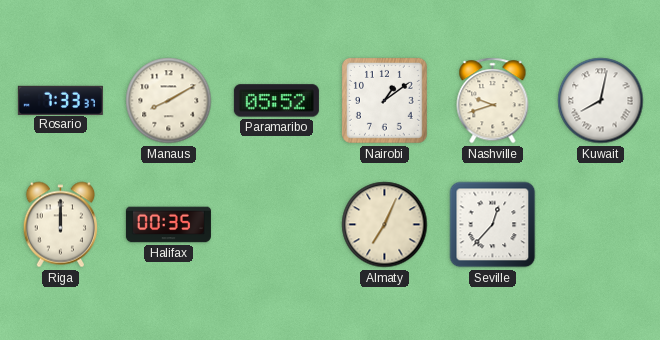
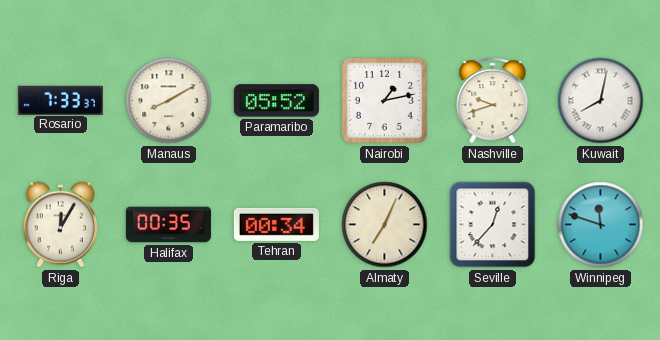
Nairobi: 1:09 -> 1:13 (384, 100)
Riga: 12:00 -> 12:05 (61, 225)
Tehran: none -> 00:34 (276, 224)
Winnipeg: none -> 11:48 (601, 225)
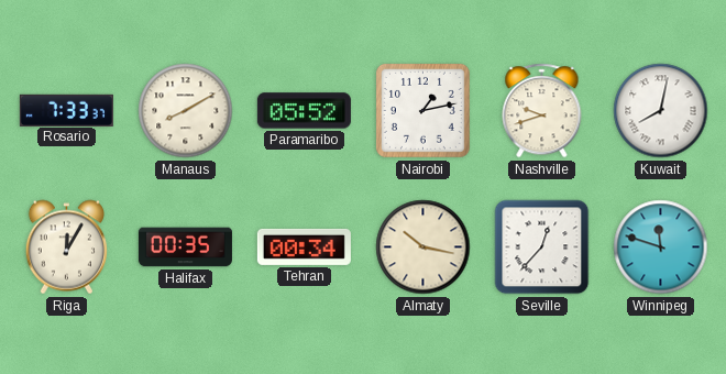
Almaty: 7:04 -> 10:17 (424, 248)
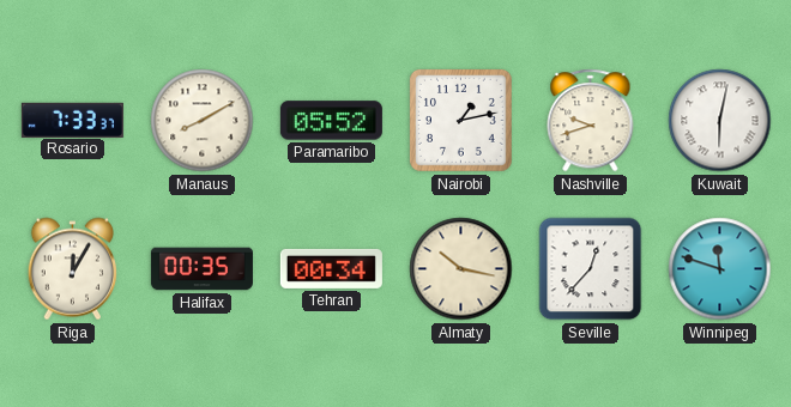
Kuwait: 8:02 -> 6:02 (720, 121)
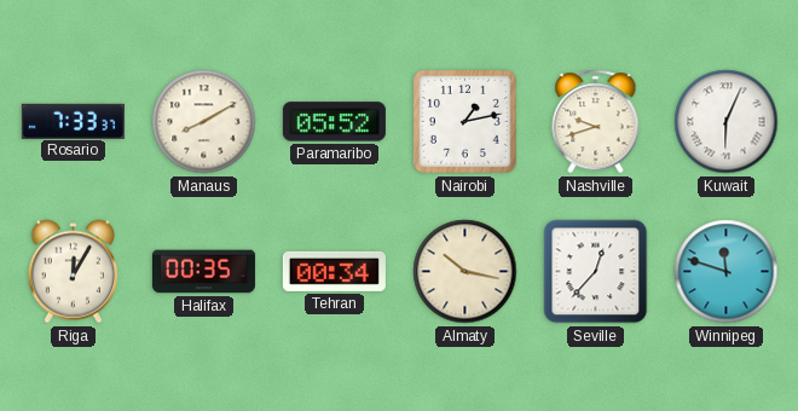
Kuwait: 6:02 -> 6:04 (727, 122)
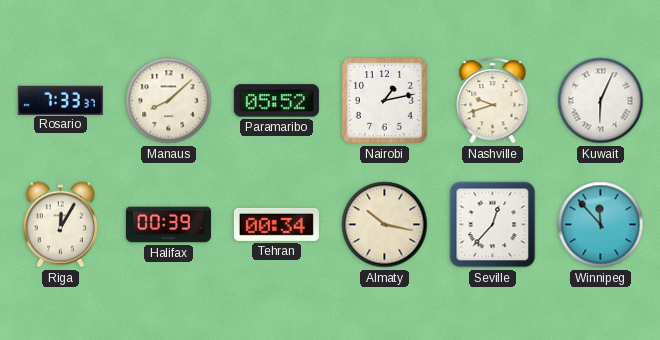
Manaus: 8:10 -> 8:08 (169, 101)
Halifax: 00:35 -> 00:39 (168, 225)
Winnipeg: 11:48 -> 11:53 (601, 225)
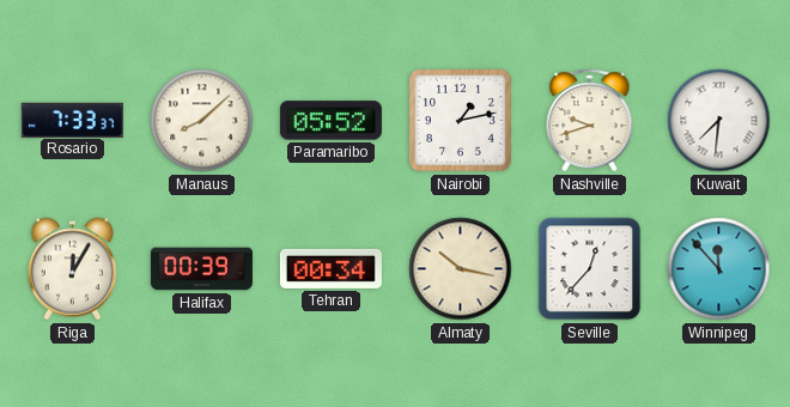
Kuwait: 6:04 -> 7:31 (719, 121)
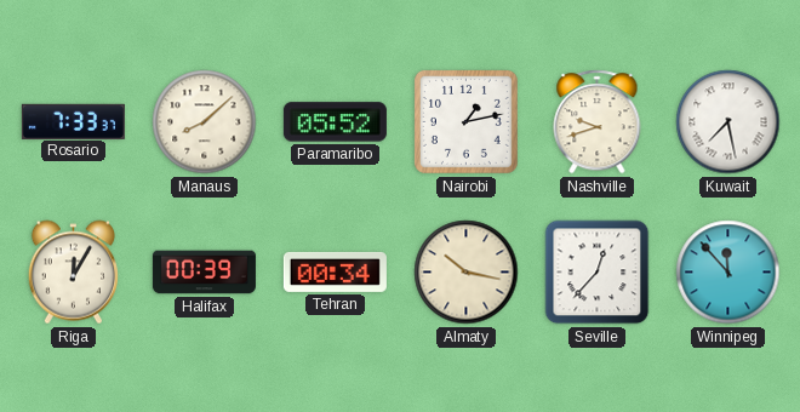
Kuwait: 7:31 -> 7:28 (728, 122)
